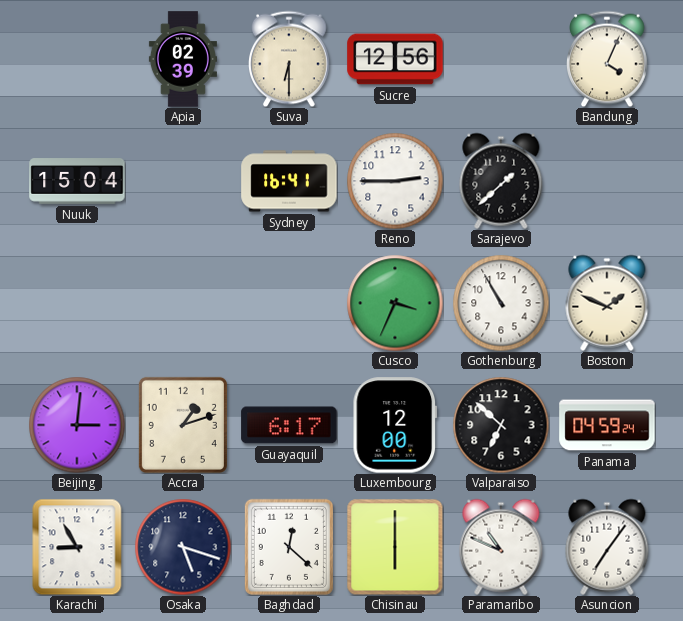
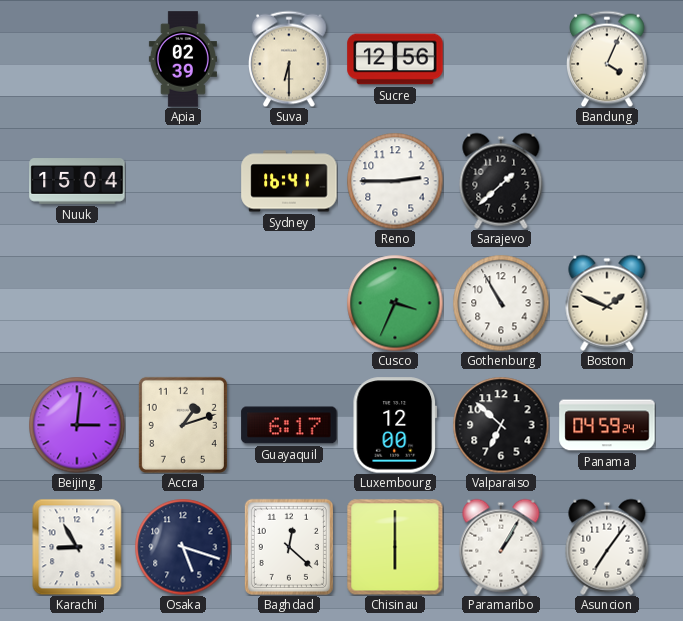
Paramaribo: 10:49 -> 1:05 (501, 547)
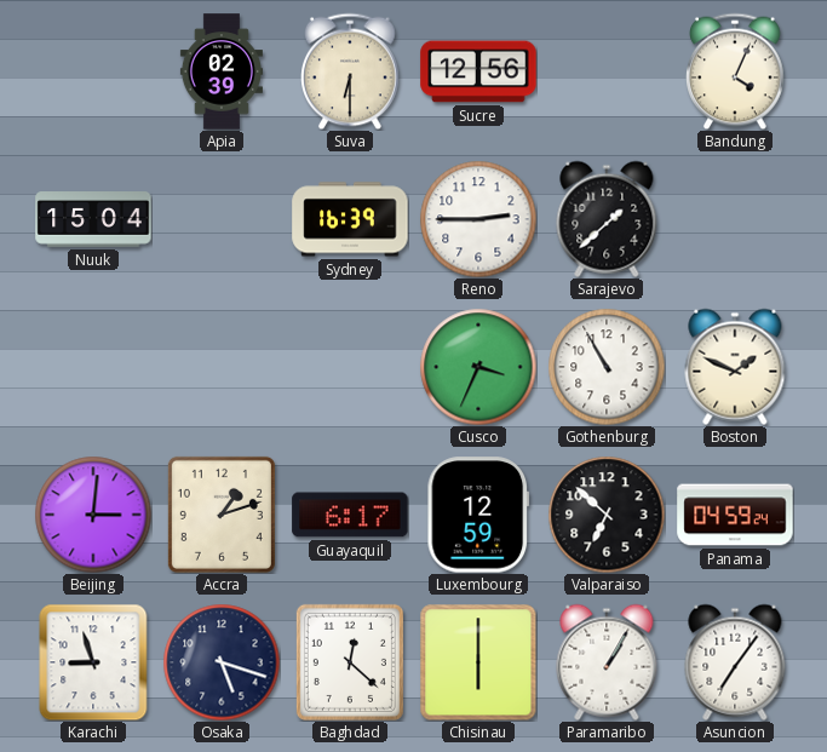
Sydney: 16:41 -> 16:39 (350, 219)
Luxembourg: 12:00 -> 12:59 (478, 515)
Karachi: 8:55 -> 8:57 (93, 662)
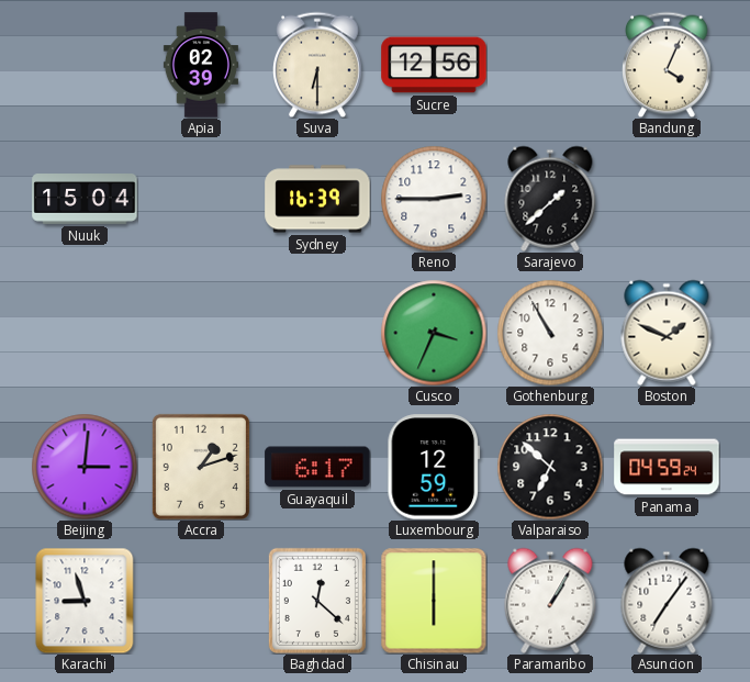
Osaka: 5:18 -> none (222, 662)
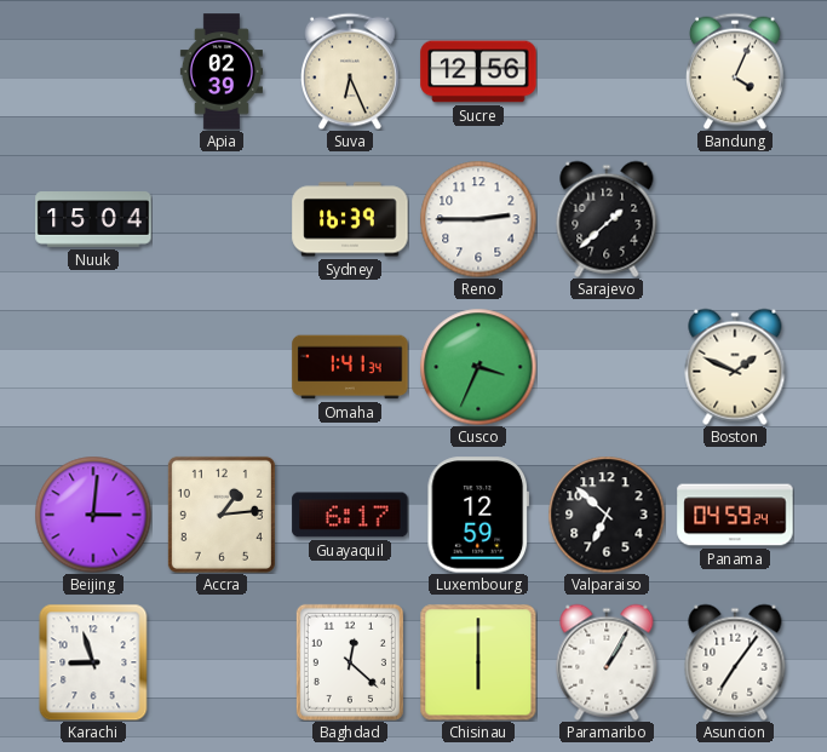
Suva: 6:30 -> 6:26 (351, 71)
Omaha: none -> 1:41 (350, 367)
Gothenburg: 10:55 -> none (550, 333)
Accra: 1:12 -> 1:14 (222, 515)
